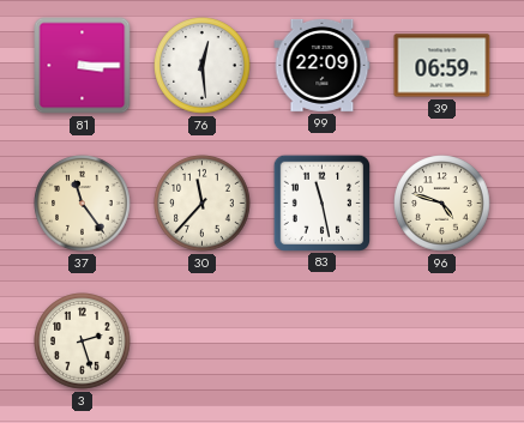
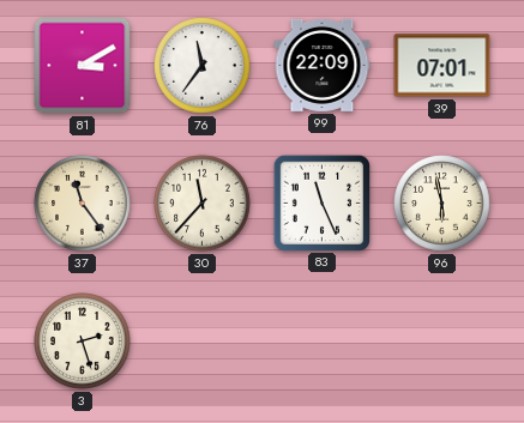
81: 3:15 -> 3:10 (83, 66)
76: 12:29 -> 11:36 (203, 66)
39: 06:59 -> 07:01 (442, 66)
83: 11:28 -> 11:26 (321, 203)
96: 4:48 -> 5:58 (442, 204)
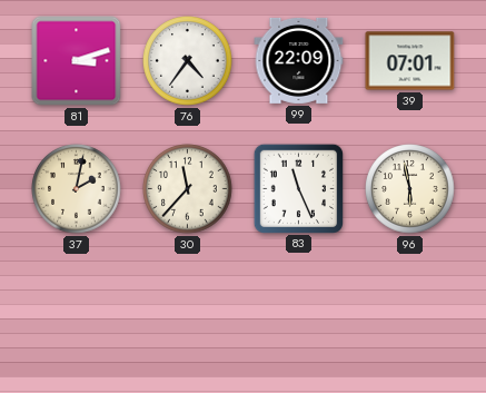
81: 3:10 -> 3:12 (77, 61)
76: 11:36 -> 4:36 (188, 61)
37: 11:24 -> 2:02 (77, 189)
3: 2:27 -> none (83, 342)
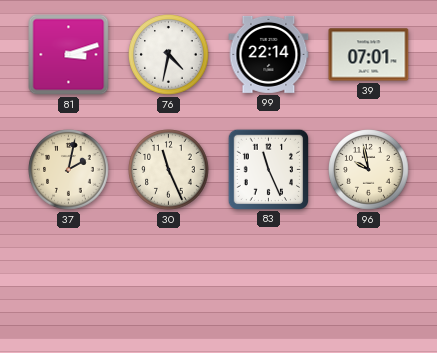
76: 4:36 -> 4:32 (169, 55)
99: 22:09 -> 22:14 (269, 54)
30: 11:37 -> 11:26 (169, 170)
96: 5:58 -> 9:58 (369, 170)
